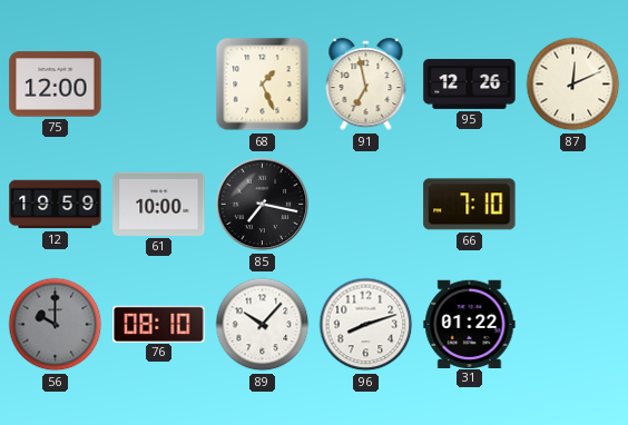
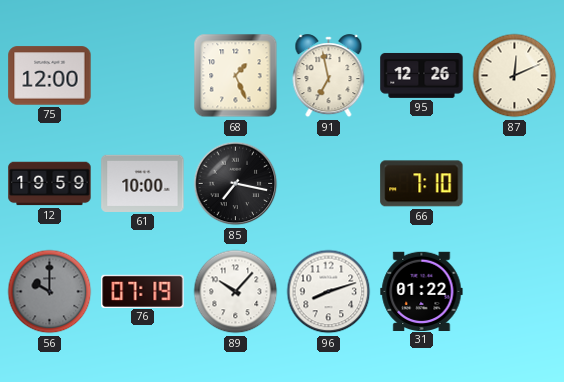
76: 08:10 -> 07:19 (143, 291)
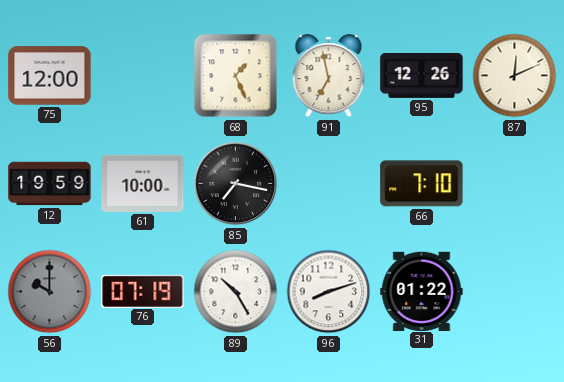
89: 10:07 -> 10:25 (236, 292)
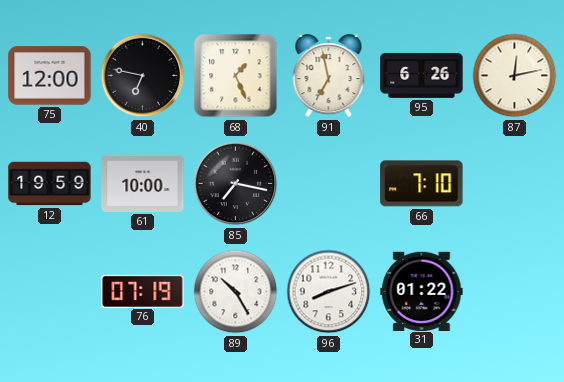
40: none -> 6:47 (143, 76)
95: 12:26 -> 6:26 (422, 75)
87: 12:11 -> 12:13 (515, 76)
56: 10:00 -> none (50, 292)
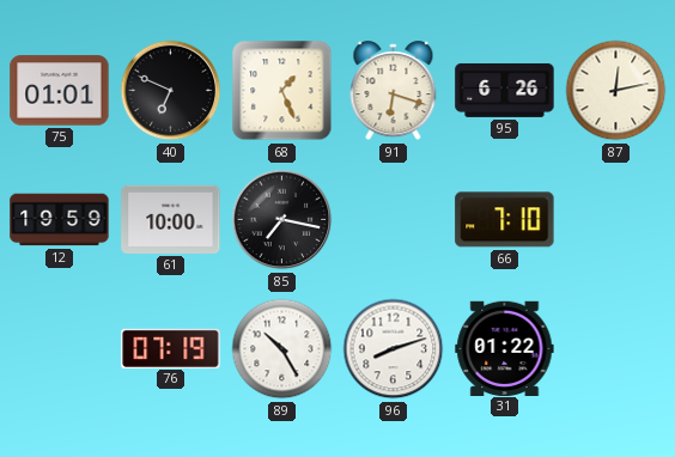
75: 12:00 -> 01:01 (60, 91)
40: 6:47 -> 6:49 (171, 91)
91: 6:58 -> 6:18 (394, 91)
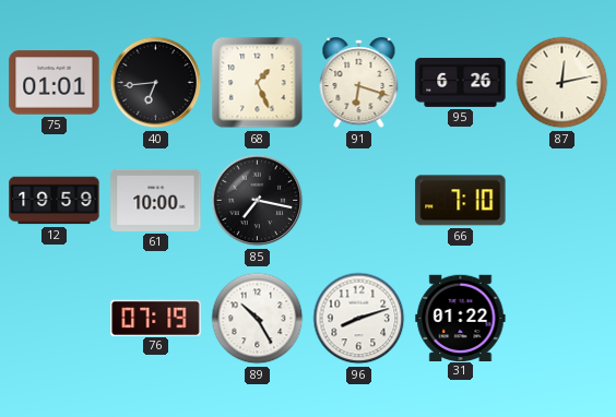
40: 6:49 -> 6:44 (156, 83)
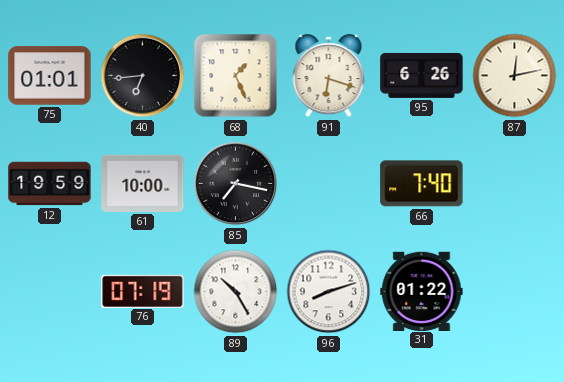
66: 7:10 -> 7:40 (422, 184)
